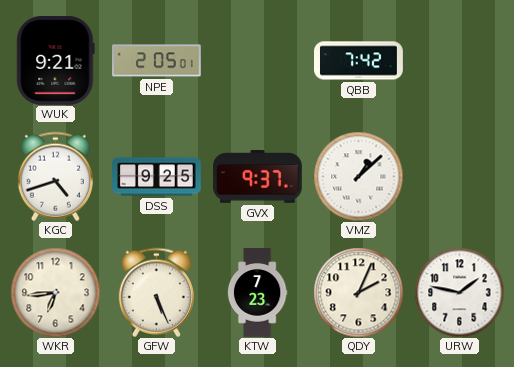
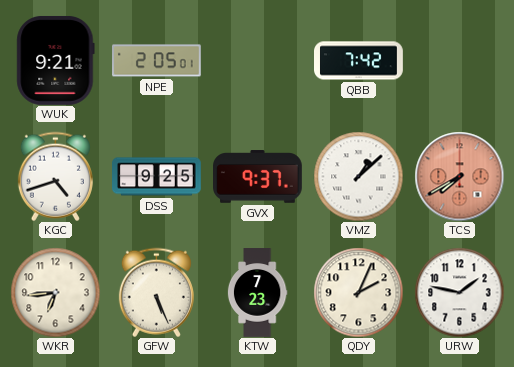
TCS: none -> 7:40 (459, 176)
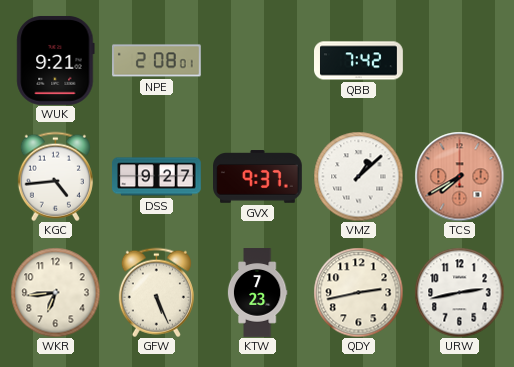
NPE: 2:05 -> 2:08 (157, 61)
KGC: 4:42 -> 4:44 (55, 176)
DSS: 9:25 -> 9:27 (157, 177)
QDY: 2:04 -> 2:43 (358, 292)
URW: 1:47 -> 2:43 (459, 292)
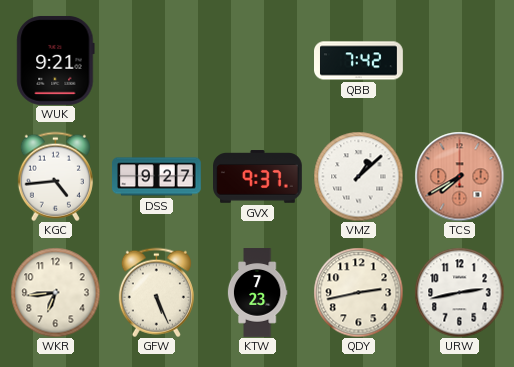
NPE: 2:08 -> none (157, 61)
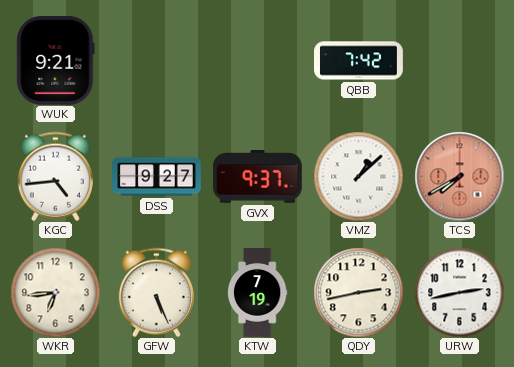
KTW: 7:23 -> 7:19 (257, 293)
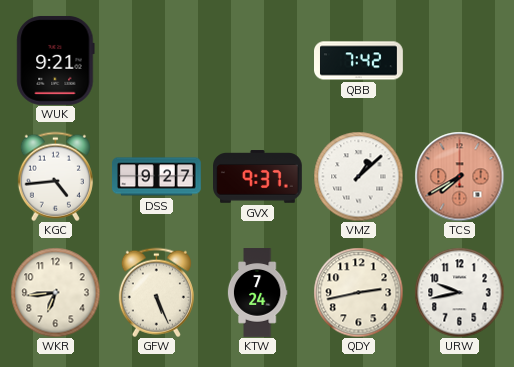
KTW: 7:19 -> 7:24 (257, 293)
URW: 2:43 -> 9:43 (459, 292)
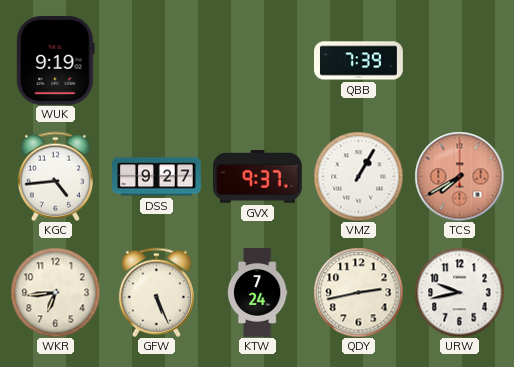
WUK: 9:21 -> 9:19 (56, 61)
QBB: 7:42 -> 7:39 (359, 61)
VMZ: 1:08 -> 1:05 (358, 176)
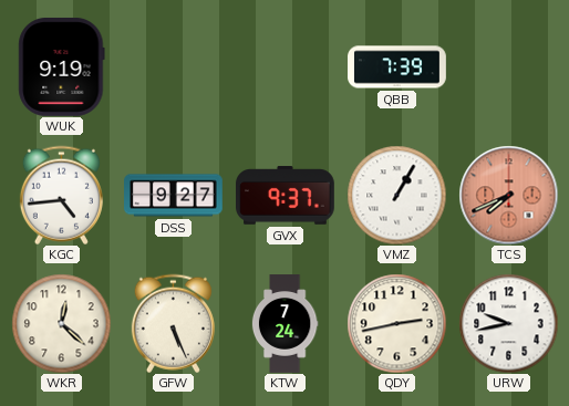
TCS: 7:40 -> 7:41 (508, 195)
WKR: 6:44 -> 12:22 (61, 323)
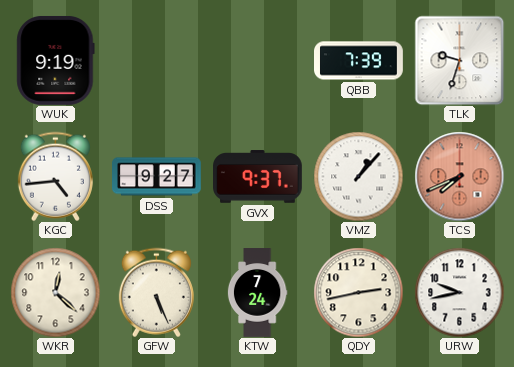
TLK: none -> 9:33 (459, 60)
VMZ: 1:05 -> 1:07 (358, 176)
